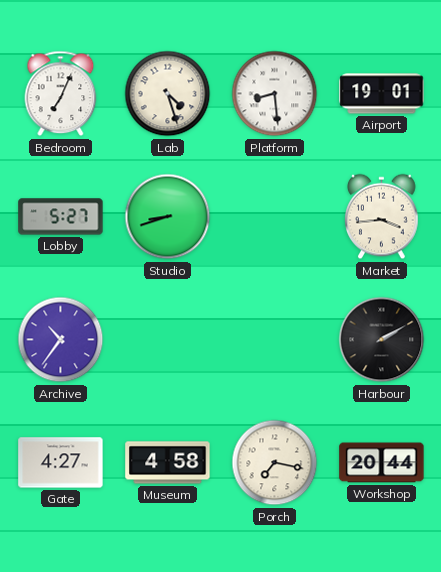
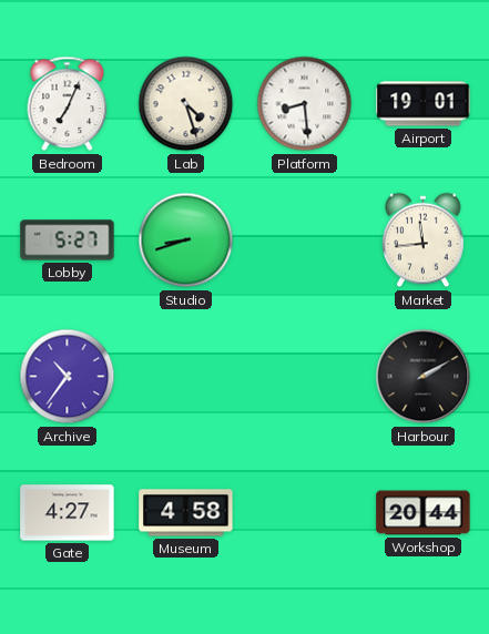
Market: 3:44 -> 11:44 (424, 241)
Porch: 7:17 -> none (275, 463)
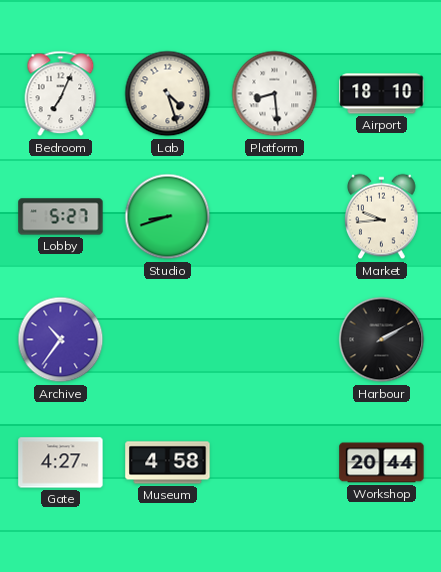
Airport: 19:01 -> 18:10 (382, 94)
Market: 11:44 -> 9:44 (382, 217)
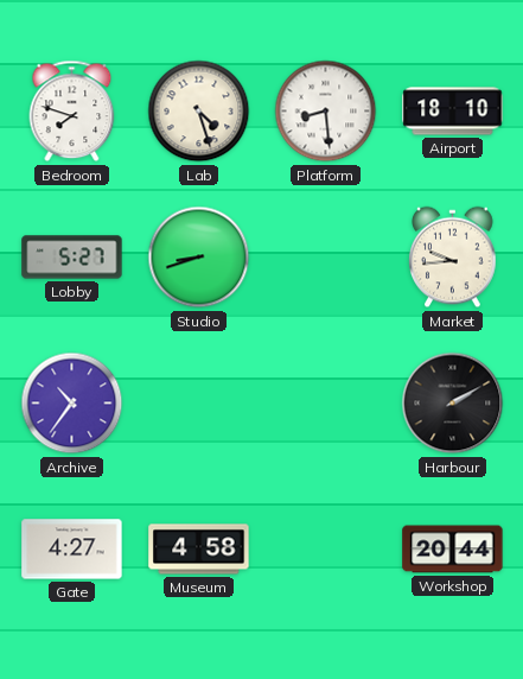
Bedroom: 7:04 -> 7:48 (72, 112)
